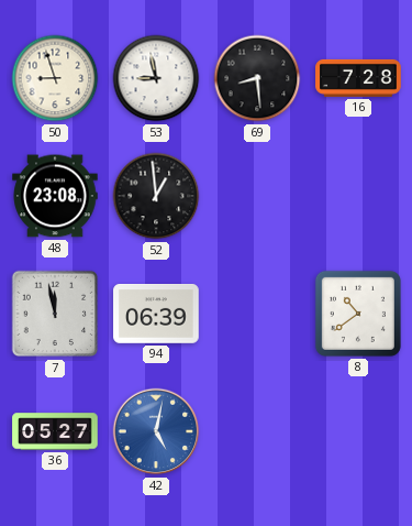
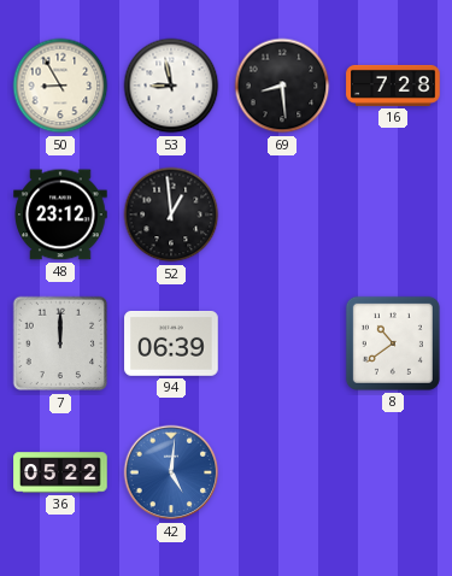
50: 8:57 -> 8:55 (60, 86)
48: 23:08 -> 23:12 (60, 214)
7: 11:58 -> 12:00 (60, 343)
36: 05:27 -> 05:22 (60, 472)
42: 5:02 -> 5:01 (171, 472)
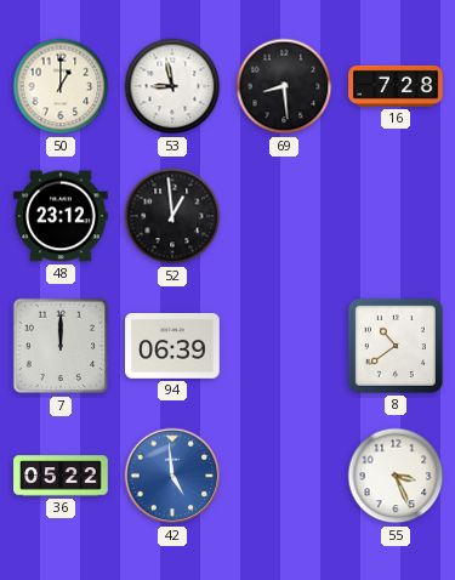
50: 8:55 -> 1:00 (61, 86)
42: 5:01 -> 4:59 (172, 476)
55: none -> 3:26 (396, 476)
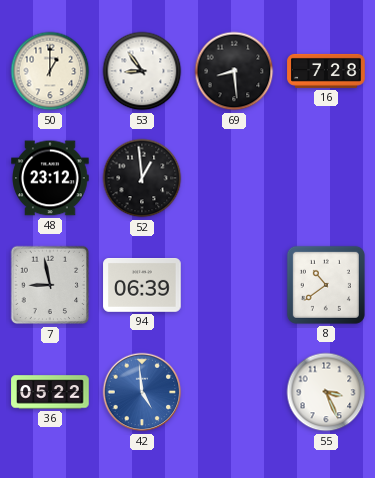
53: 8:58 -> 8:54 (142, 71)
7: 12:00 -> 8:58 (50, 285)
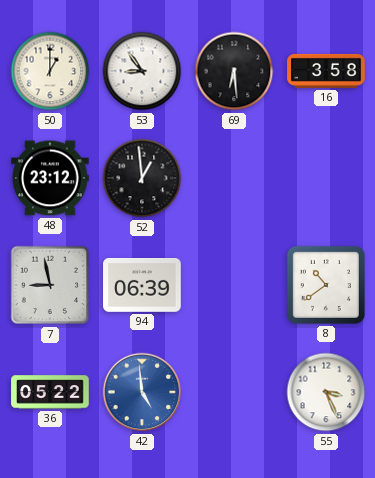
69: 8:29 -> 6:29 (234, 71)
16: 7:28 -> 3:58 (326, 71)
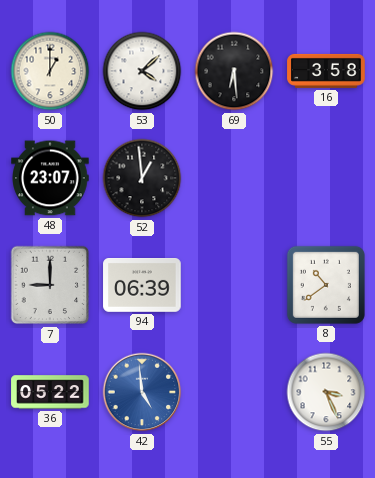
53: 8:54 -> 4:08 (142, 71)
48: 23:12 -> 23:07 (50, 178)
7: 8:58 -> 9:00 (50, 285)
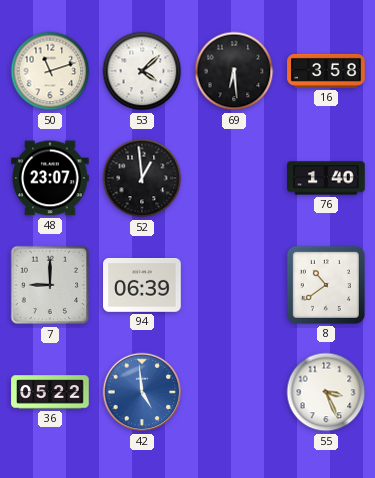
50: 1:00 -> 11:12 (50, 71)
76: none -> 1:40 (326, 178)
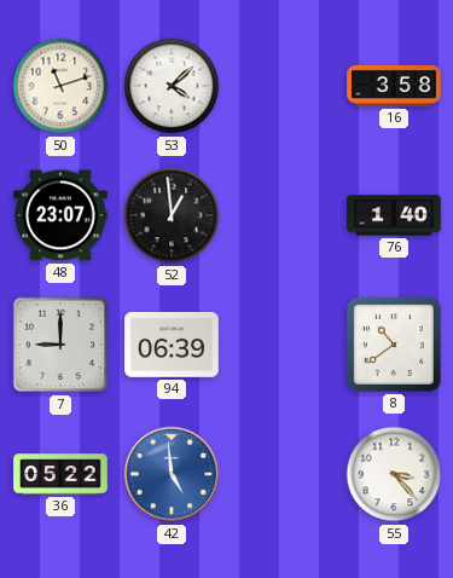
69: 6:29 -> none (234, 71)
55: 3:26 -> 3:23 (394, 474)
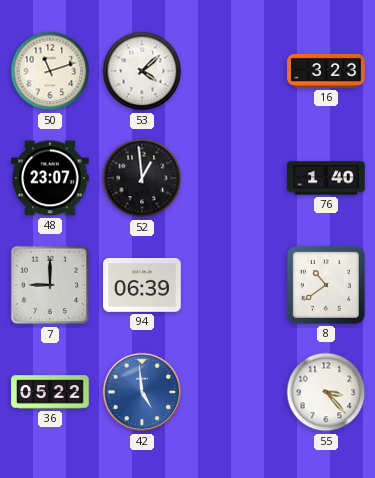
16: 3:58 -> 3:23 (326, 71)
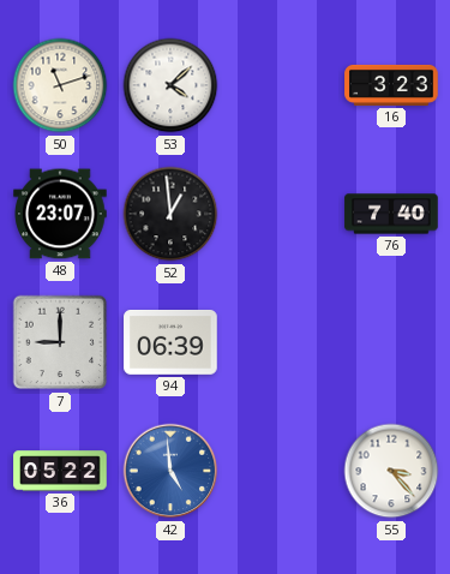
76: 1:40 -> 7:40 (391, 214)
8: 10:39 -> none (326, 285)
